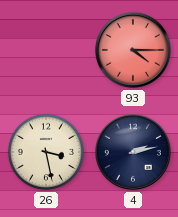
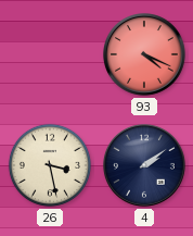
93: 4:15 -> 4:19 (145, 55)
4: 2:13 -> 2:09 (145, 166)
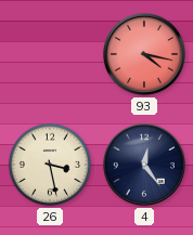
93: 4:19 -> 4:17 (145, 55)
4: 2:09 -> 12:24 (145, 166)
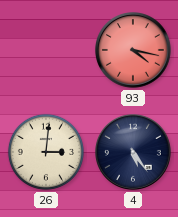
26: 3:28 -> 3:01 (46, 152)
4: 12:24 -> 5:24 (134, 153)
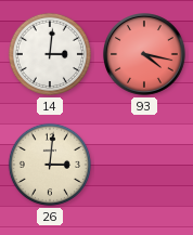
14: none -> 3:01 (50, 54)
4: 5:24 -> none (134, 153)
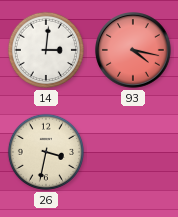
26: 3:01 -> 3:32 (46, 152)
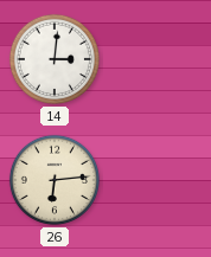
93: 4:17 -> none (134, 51)
26: 3:32 -> 6:14 (55, 180)
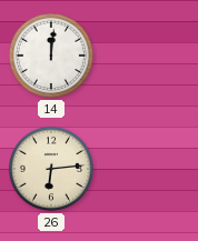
14: 3:01 -> 12:01 (51, 56)
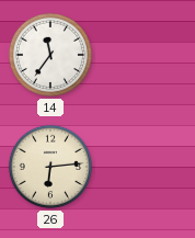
14: 12:01 -> 11:36 (50, 55)
